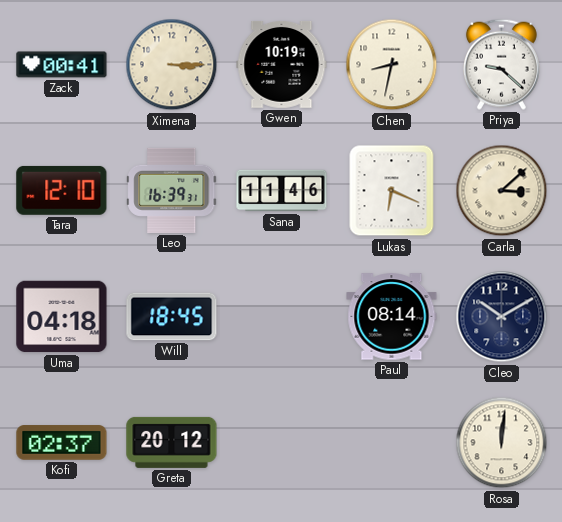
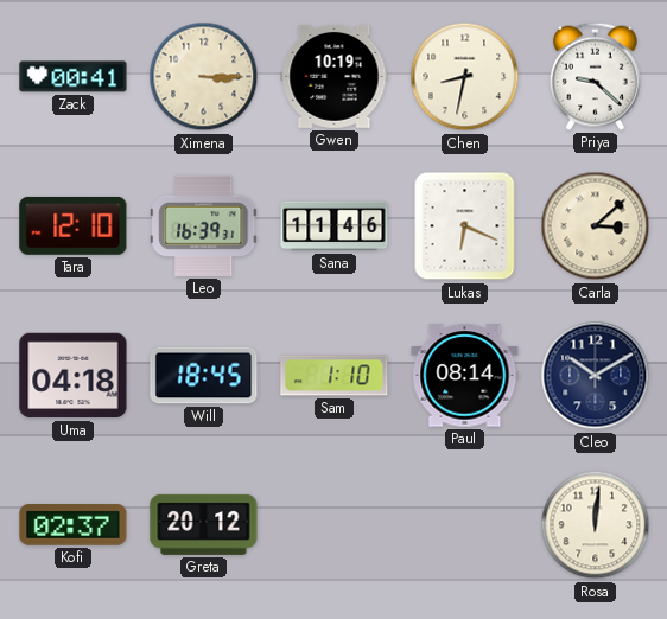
Sam: none -> 1:10 (335, 376)
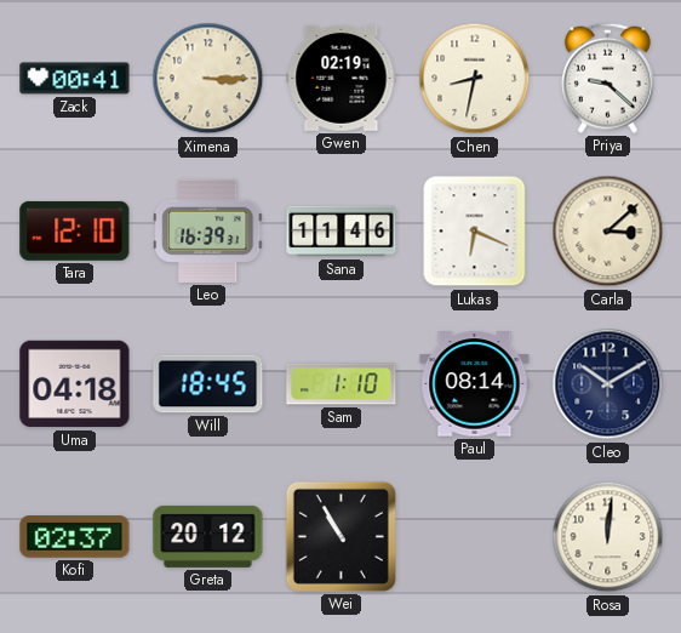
Gwen: 10:19 -> 02:19 (342, 79)
Wei: none -> 10:55 (340, 536)
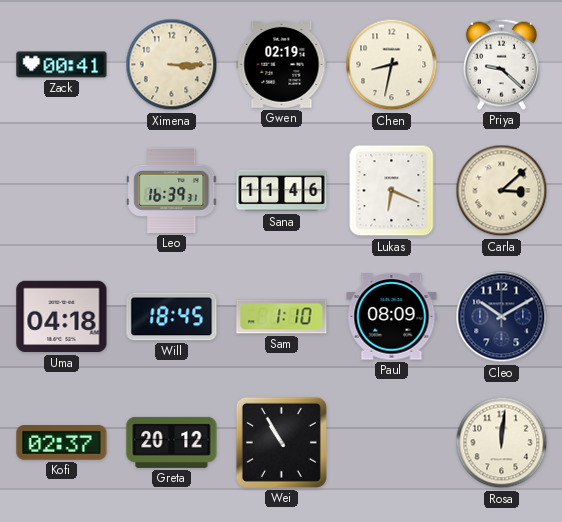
Tara: 12:10 -> none (75, 230)
Paul: 08:14 -> 08:09 (392, 317)
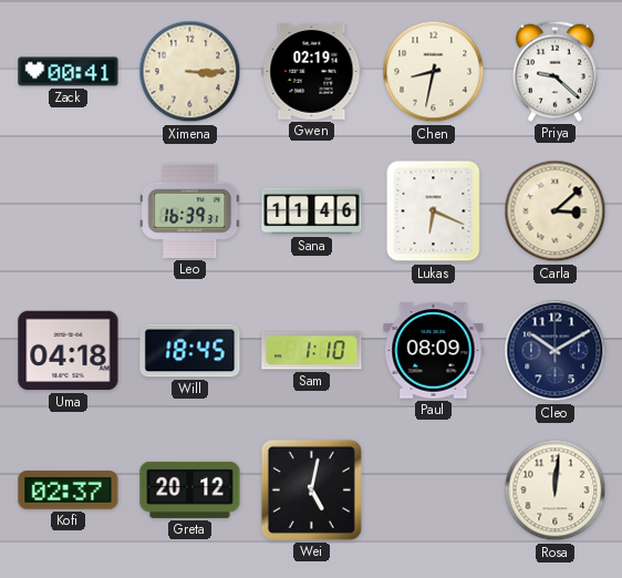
Wei: 10:55 -> 5:02 (311, 489)
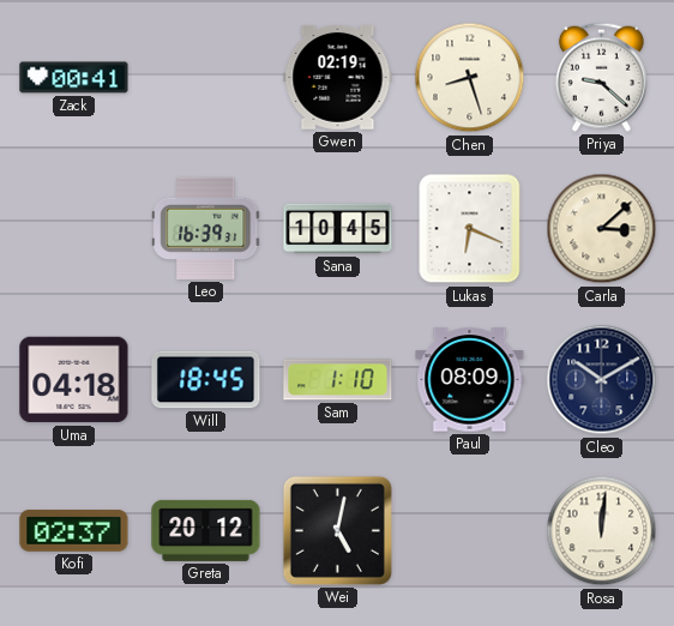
Ximena: 3:15 -> none (190, 72)
Chen: 8:32 -> 8:27 (470, 78)
Sana: 11:46 -> 10:45 (338, 229)
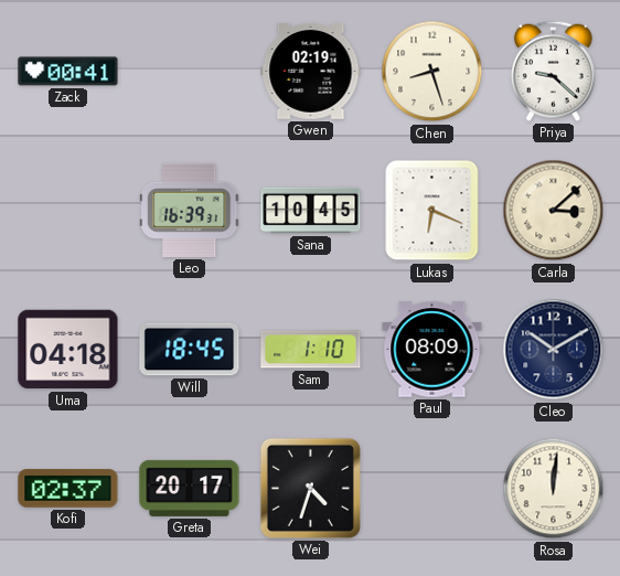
Greta: 20:12 -> 20:17 (190, 488)
Wei: 5:02 -> 4:33 (310, 488)
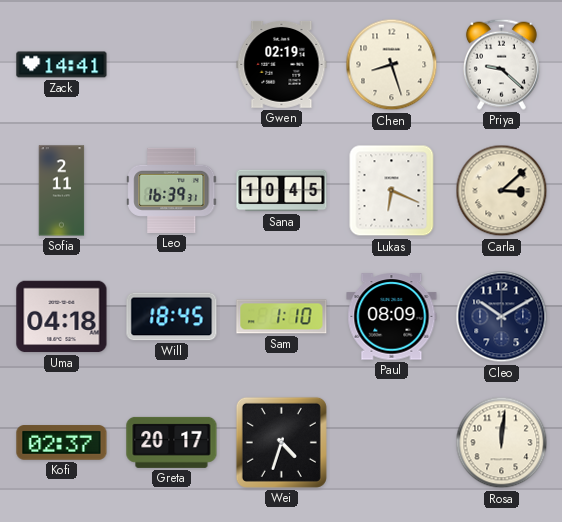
Zack: 00:41 -> 14:41 (62, 65)
Sofia: none -> 2:11 (62, 191)
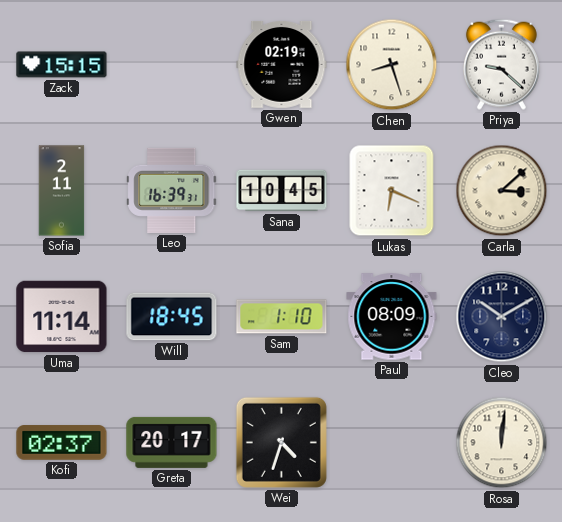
Zack: 14:41 -> 15:15 (62, 65)
Uma: 04:18 -> 11:14 (62, 317)
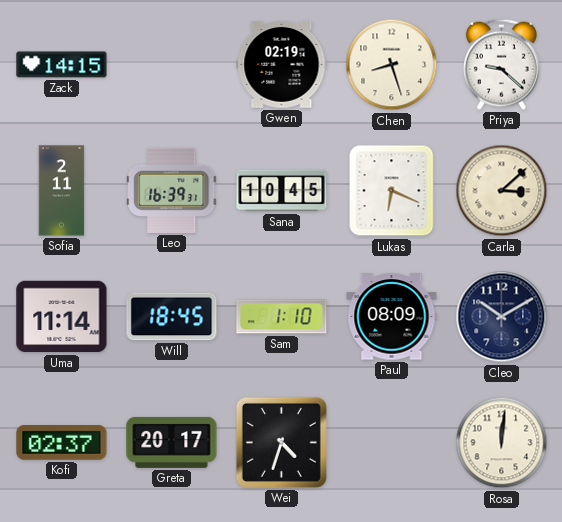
Zack: 15:15 -> 14:15 (62, 65)
